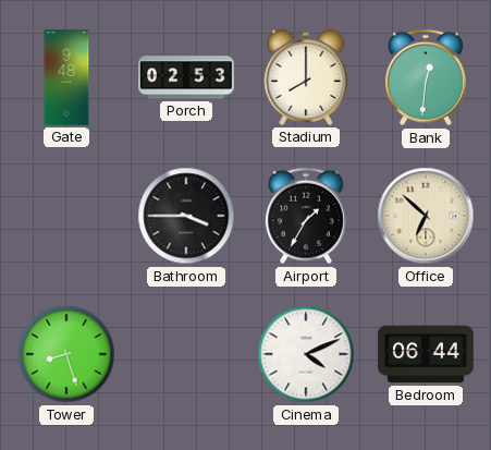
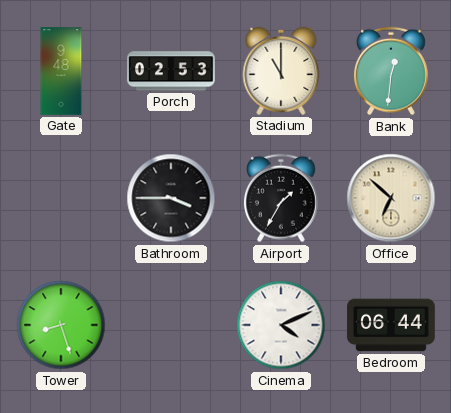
Stadium: 8:00 -> 11:00 (281, 71)
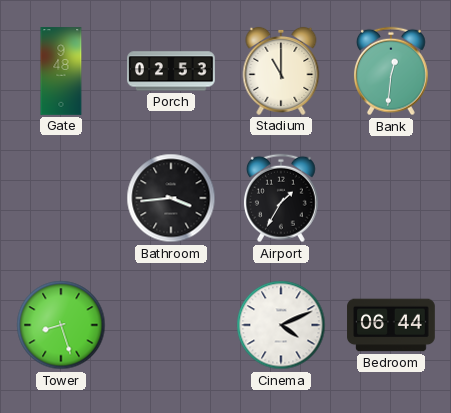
Bathroom: 3:45 -> 3:44 (171, 198)
Office: 6:52 -> none (391, 198)
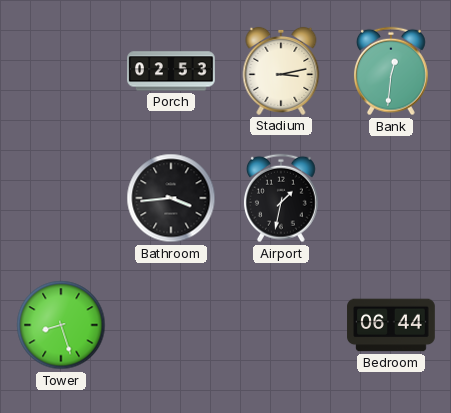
Gate: 9:48 -> none (61, 71)
Stadium: 11:00 -> 3:13 (281, 71)
Airport: 1:35 -> 1:32 (281, 198)
Cinema: 4:11 -> none (281, 325)
